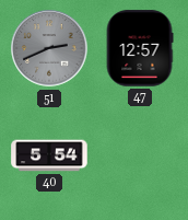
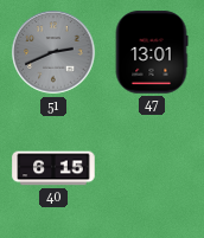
47: 12:57 -> 13:01 (152, 52)
40: 5:54 -> 6:15 (53, 168)
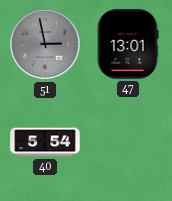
51: 2:41 -> 2:58 (45, 44)
40: 6:15 -> 5:54 (45, 142)
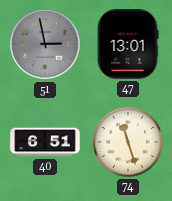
40: 5:54 -> 6:51 (45, 142)
74: none -> 11:27 (128, 142)
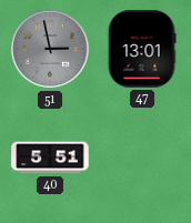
40: 6:51 -> 5:51 (50, 158)
74: 11:27 -> none (128, 142)
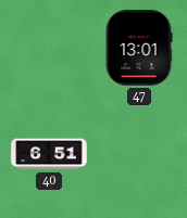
51: 2:58 -> none (50, 49)
40: 5:51 -> 6:51 (49, 154)
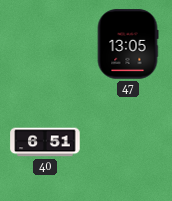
47: 13:01 -> 13:05 (128, 44)
